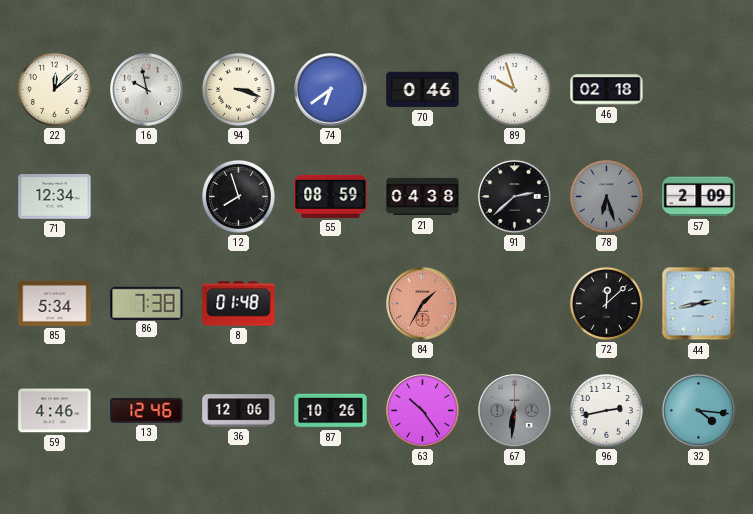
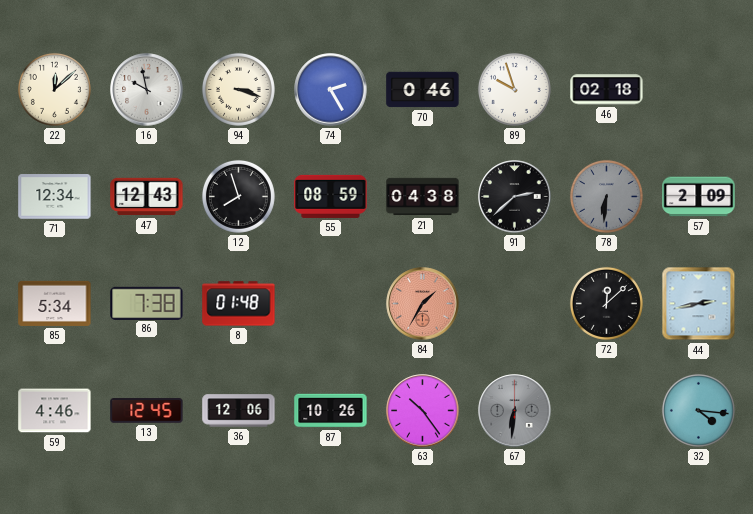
74: 6:39 -> 2:25 (331, 90)
47: none -> 12:43 (147, 197)
78: 6:27 -> 6:31 (606, 196)
13: 12:46 -> 12:45 (147, 411)
96: 2:43 -> none (606, 410)
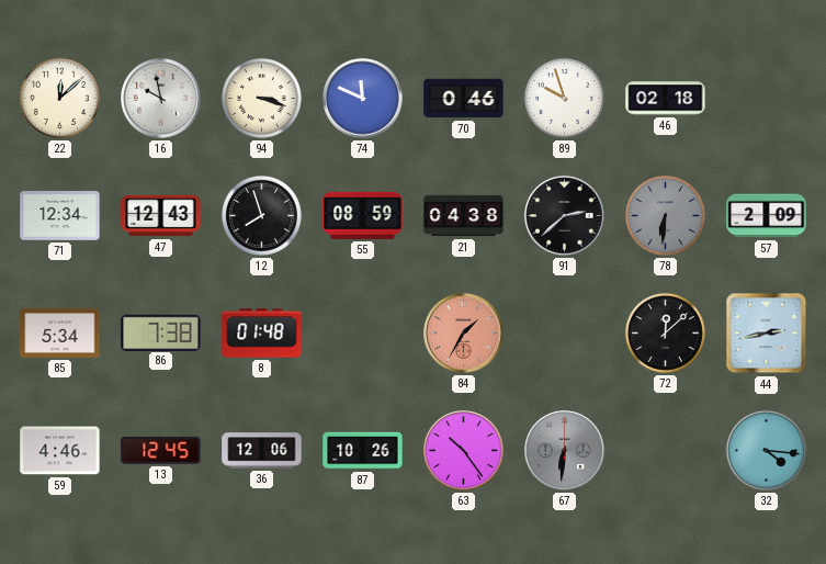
74: 2:25 -> 11:49 (363, 99)
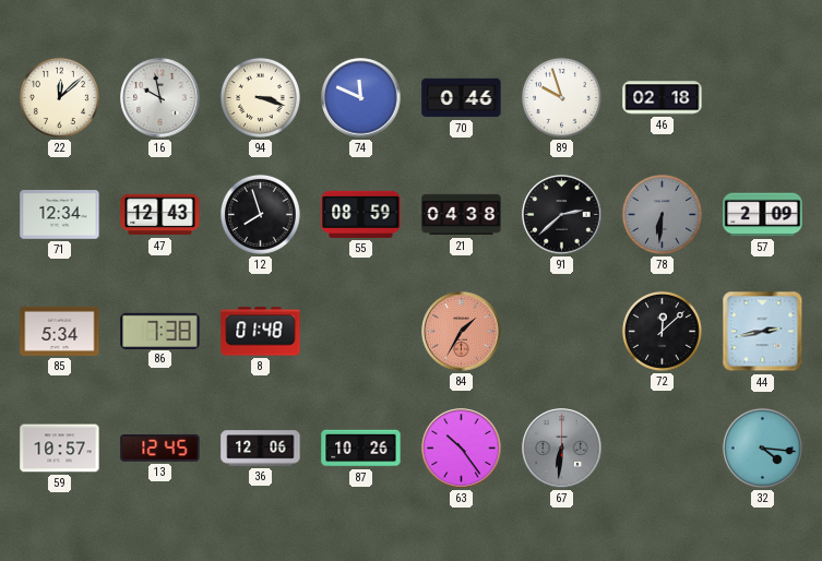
59: 4:46 -> 10:57 (60, 449)
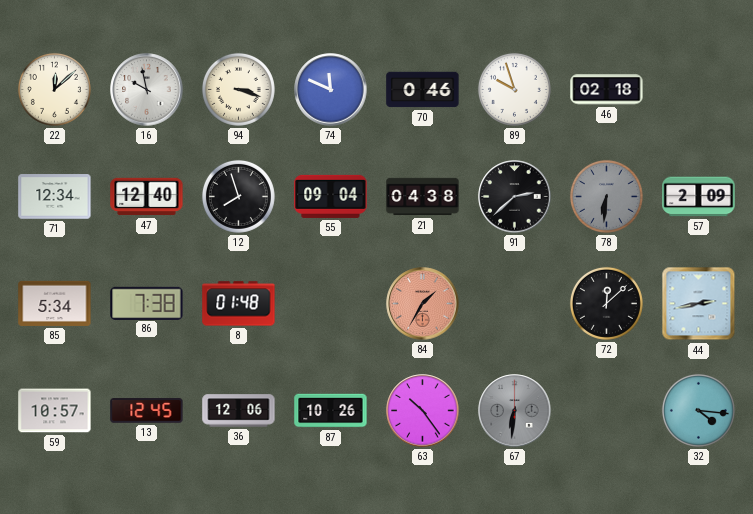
47: 12:43 -> 12:40 (147, 197)
55: 08:59 -> 09:04 (331, 196)
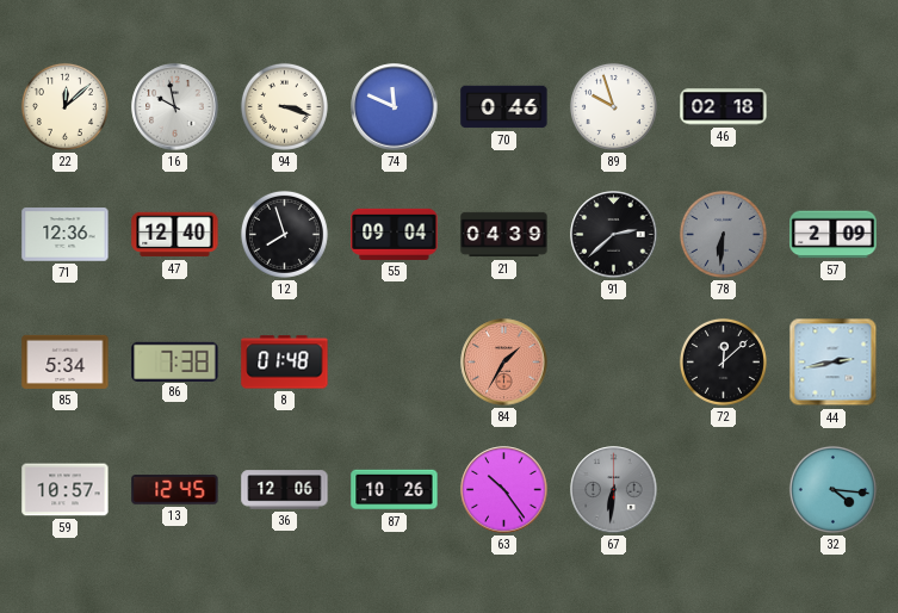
71: 12:34 -> 12:36 (66, 235)
21: 04:38 -> 04:39 (504, 235)
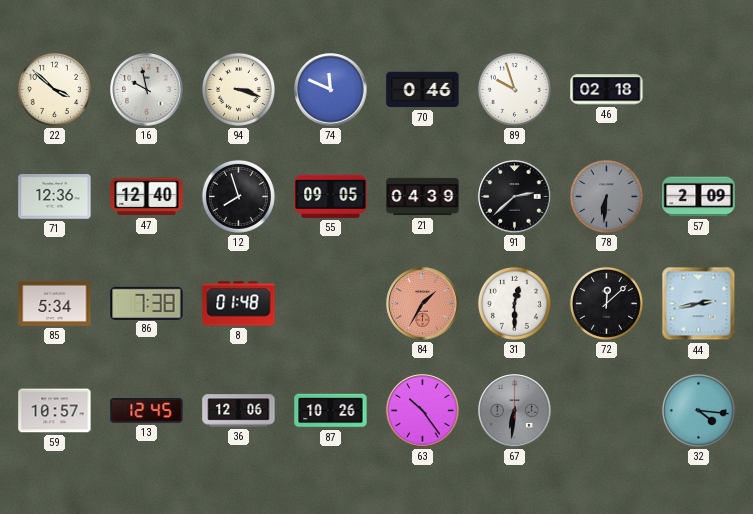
22: 12:08 -> 3:52 (54, 89)
55: 09:04 -> 09:05 (331, 196)
31: none -> 12:30 (514, 303)
